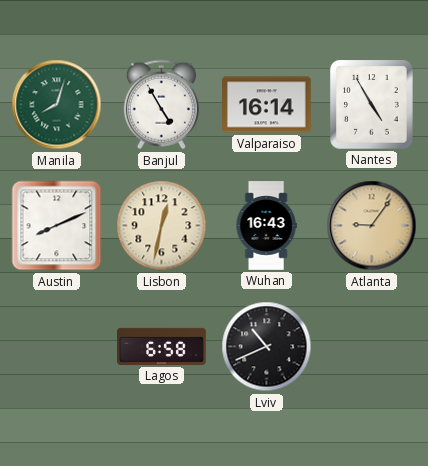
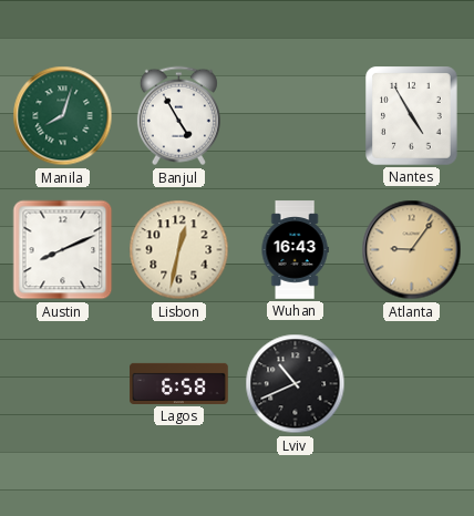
Valparaiso: 16:14 -> none (267, 105)
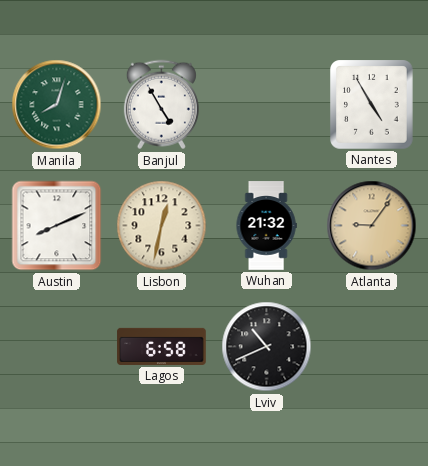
Wuhan: 16:43 -> 21:32 (266, 226)
